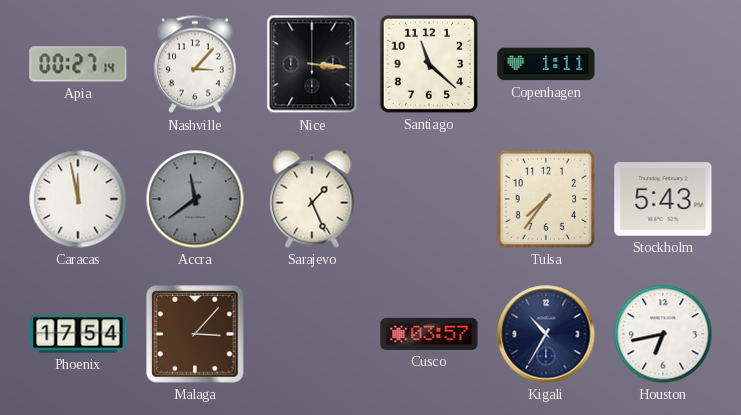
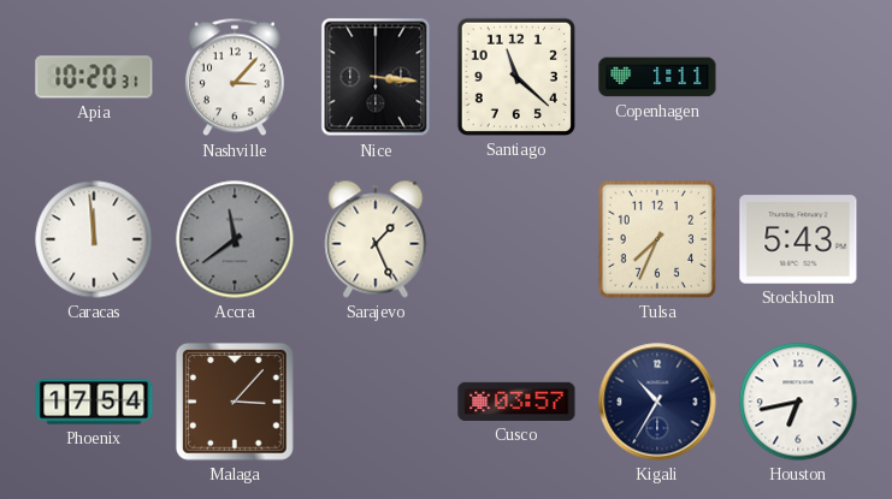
Apia: 00:27 -> 10:20 (94, 77)
Caracas: 11:58 -> 11:59 (94, 239)
Tulsa: 7:36 -> 7:34 (657, 239)
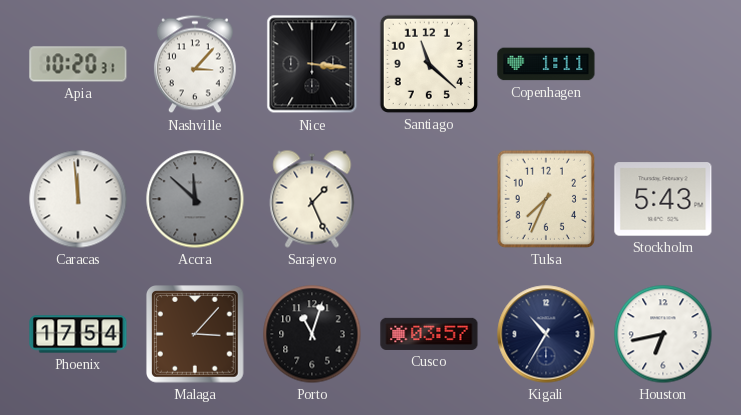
Accra: 11:39 -> 11:52 (195, 199)
Porto: none -> 11:03 (312, 334)
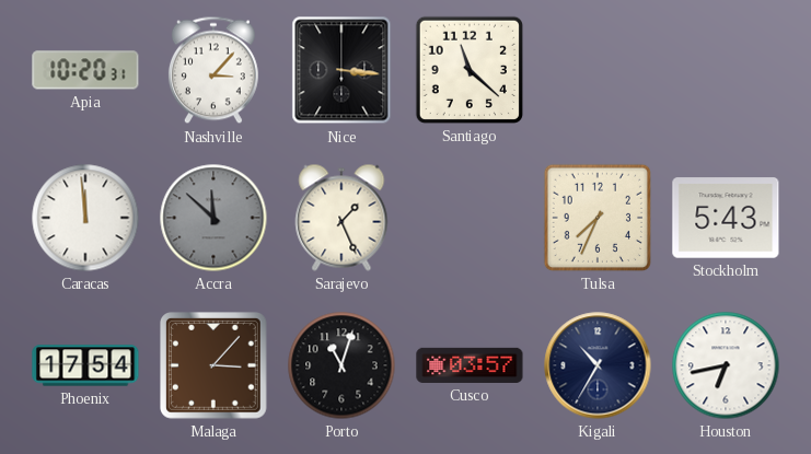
Copenhagen: 1:11 -> none (546, 64)
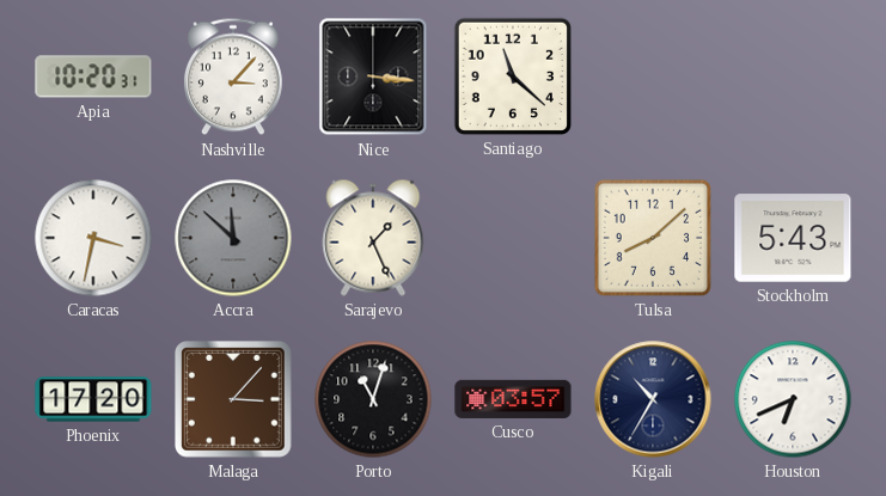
Caracas: 11:59 -> 3:32 (93, 238)
Tulsa: 7:34 -> 8:08 (653, 238)
Phoenix: 17:54 -> 17:20 (93, 399)
Houston: 6:43 -> 6:41 (793, 399)
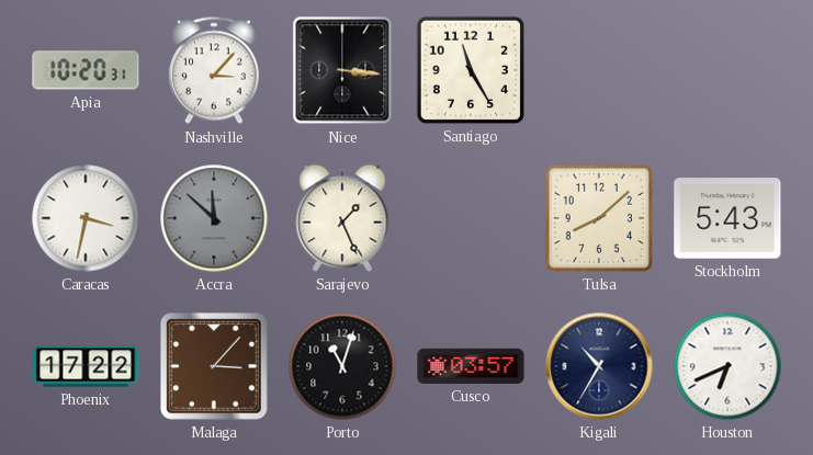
Santiago: 11:22 -> 11:25 (471, 70)
Phoenix: 17:20 -> 17:22 (86, 366)
